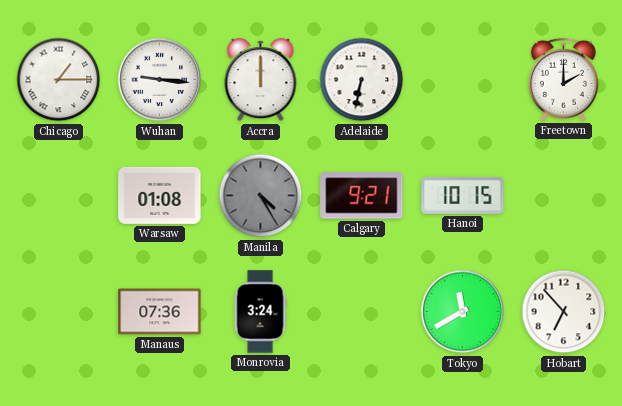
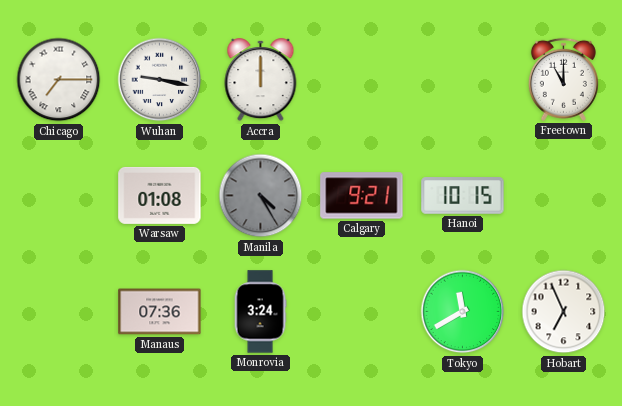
Chicago: 1:15 -> 7:15 (59, 80)
Wuhan: 9:16 -> 9:17 (160, 80)
Adelaide: 6:32 -> none (362, 80)
Freetown: 2:00 -> 11:00 (563, 79)
Hobart: 6:53 -> 6:56 (564, 312)
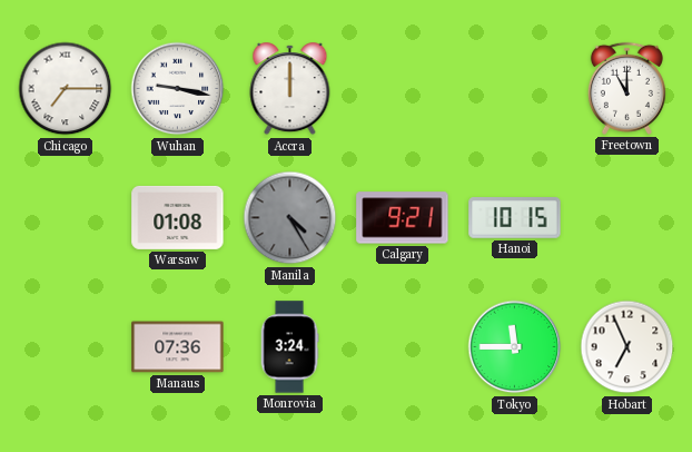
Tokyo: 11:40 -> 11:45 (515, 347)
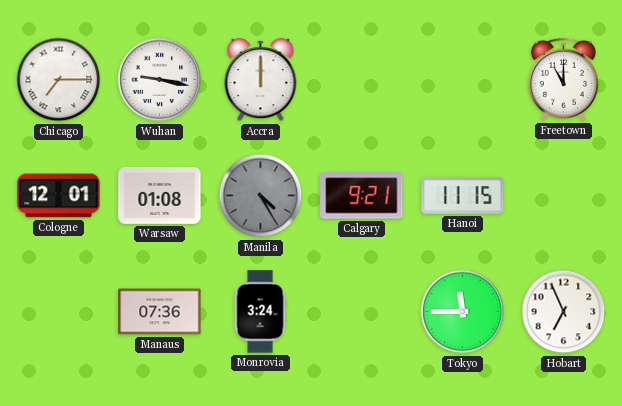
Cologne: none -> 12:01 (59, 196)
Hanoi: 10:15 -> 11:15 (463, 196)
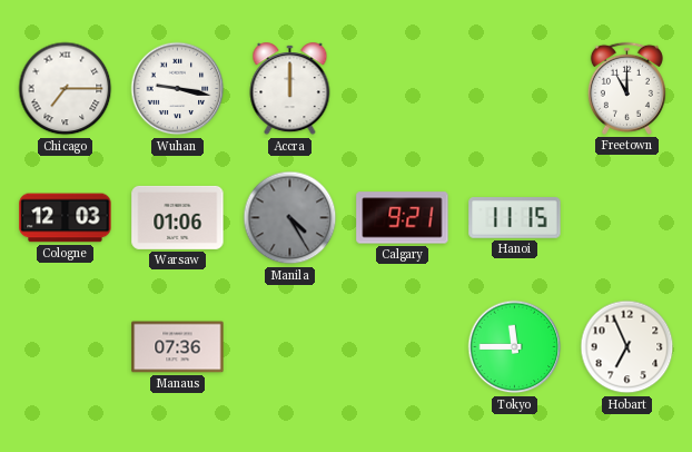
Cologne: 12:01 -> 12:03 (66, 218)
Warsaw: 01:08 -> 01:06 (178, 217)
Monrovia: 3:24 -> none (260, 312)
